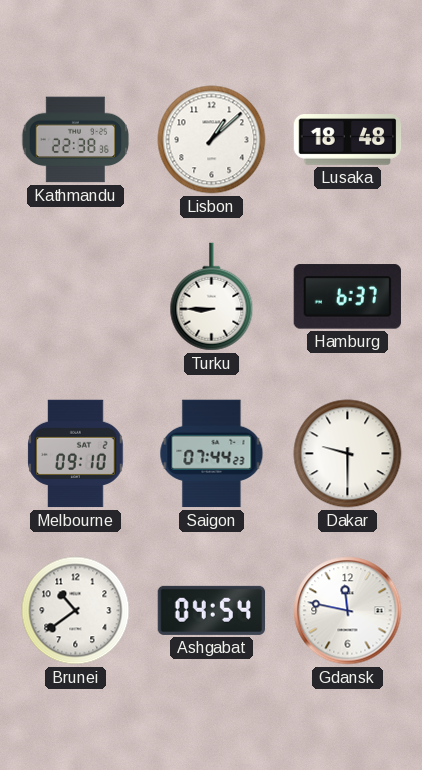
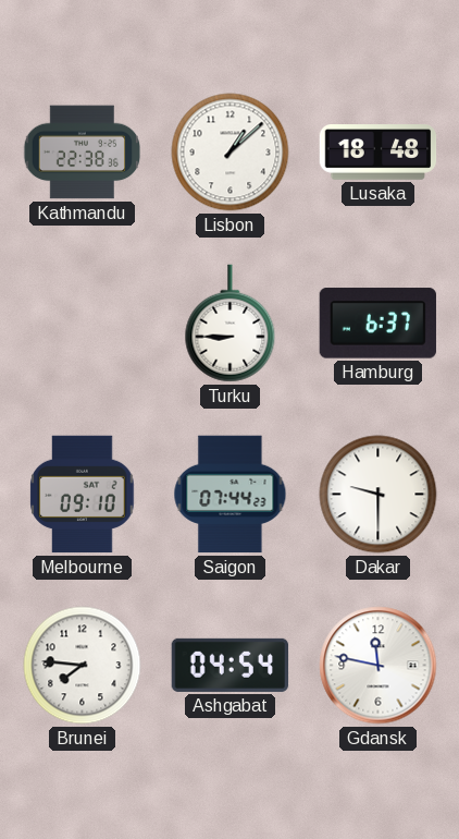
Brunei: 10:39 -> 7:46 (83, 666)
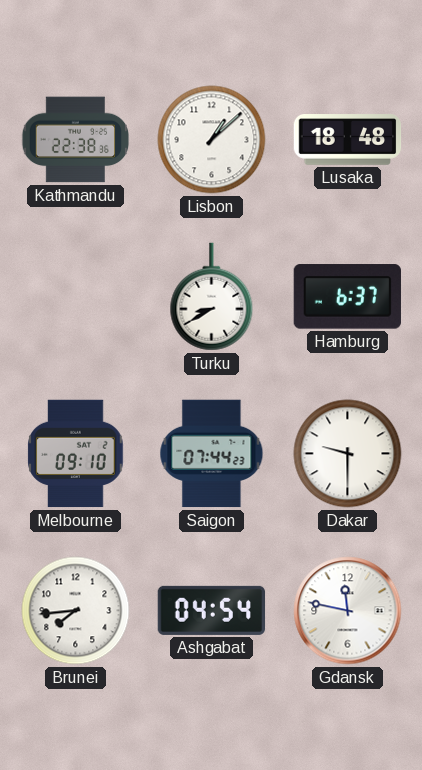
Turku: 8:45 -> 8:40 (212, 297)
Brunei: 7:46 -> 7:44 (76, 611)
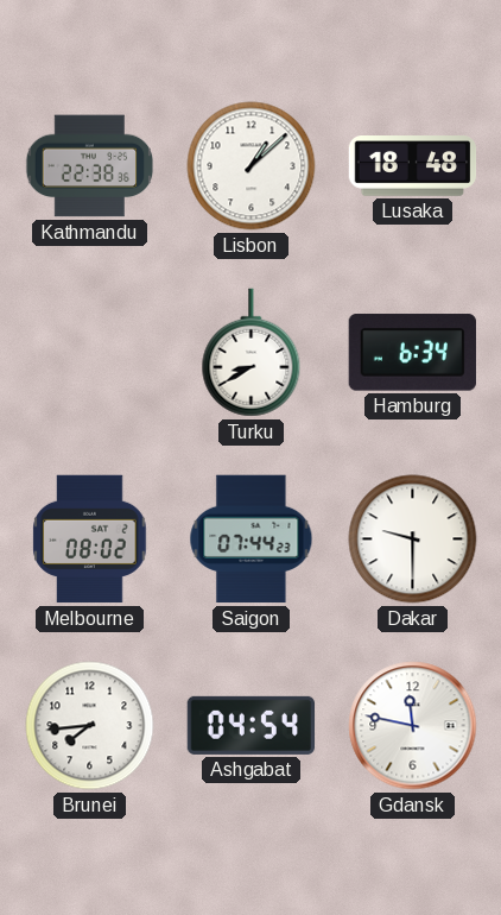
Hamburg: 6:37 -> 6:34 (412, 353)
Melbourne: 09:10 -> 08:02 (90, 539)
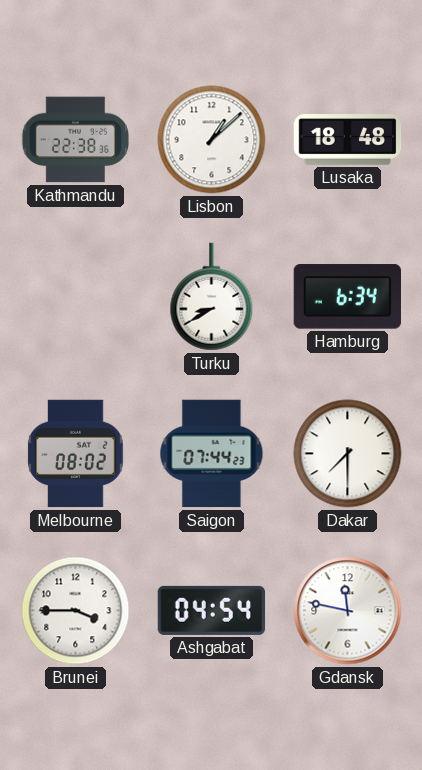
Dakar: 9:30 -> 7:30 (348, 454)
Brunei: 7:44 -> 3:45 (76, 611)
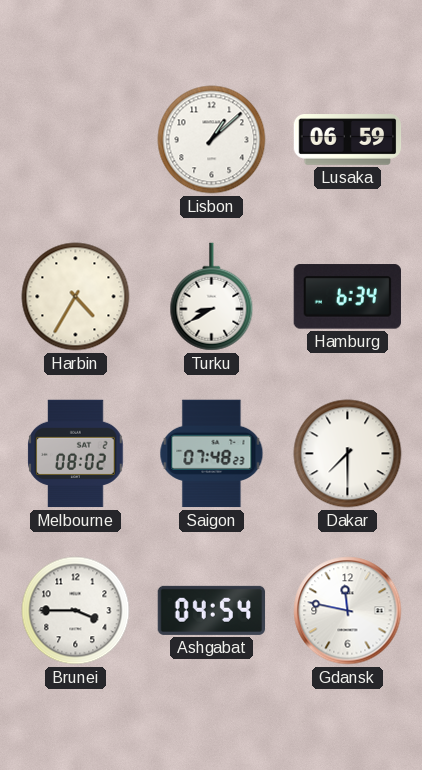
Kathmandu: 22:38 -> none (76, 140)
Lusaka: 18:48 -> 06:59 (348, 140)
Harbin: none -> 4:35 (76, 297)
Saigon: 07:44 -> 07:48 (212, 454)
